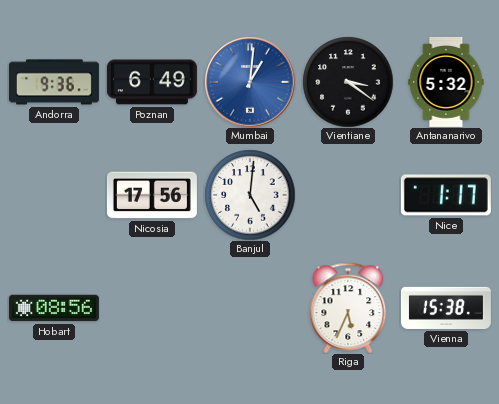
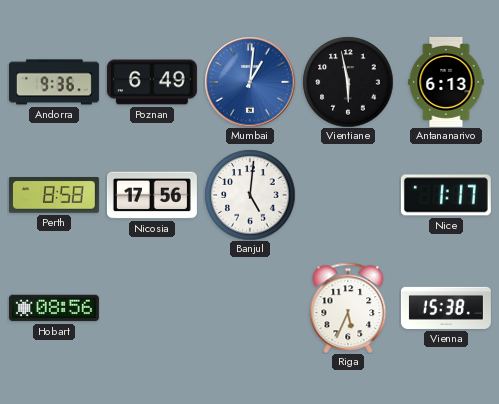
Vientiane: 3:21 -> 5:58 (348, 82)
Antananarivo: 5:32 -> 6:13 (446, 82)
Perth: none -> 8:58 (54, 195)
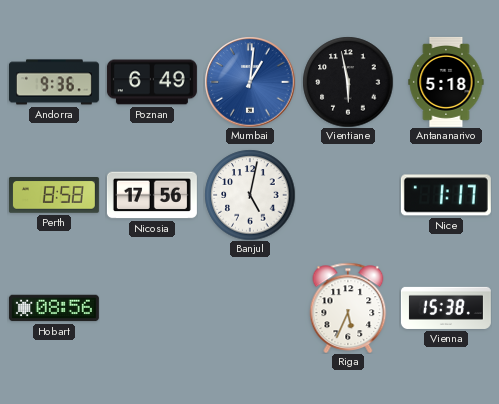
Antananarivo: 6:13 -> 5:18 (446, 82)
Banjul: 5:01 -> 5:02 (250, 195)
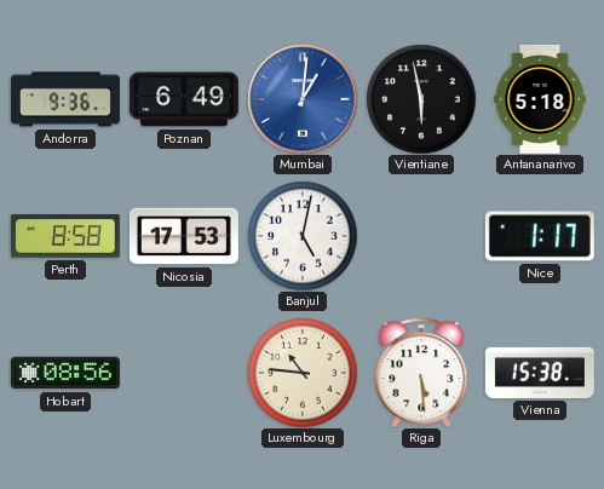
Nicosia: 17:56 -> 17:53 (184, 236)
Luxembourg: none -> 10:46 (303, 373)
Riga: 5:34 -> 5:29 (421, 373)
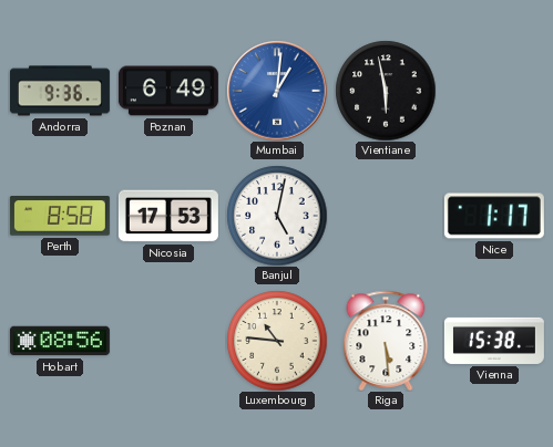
Antananarivo: 5:18 -> none (540, 99)
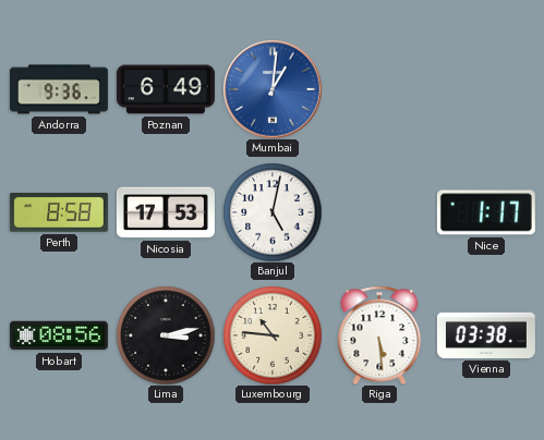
Vientiane: 5:58 -> none (386, 91)
Lima: none -> 3:13 (166, 335)
Vienna: 15:38 -> 03:38 (486, 335)
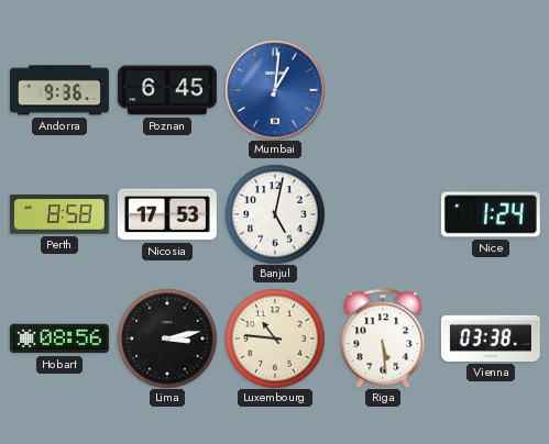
Poznan: 6:49 -> 6:45 (167, 90)
Nice: 1:17 -> 1:24 (491, 214)
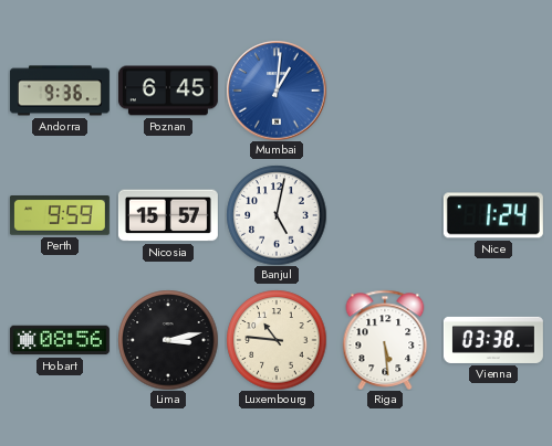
Perth: 8:58 -> 9:59 (60, 215)
Nicosia: 17:53 -> 15:57 (168, 215)
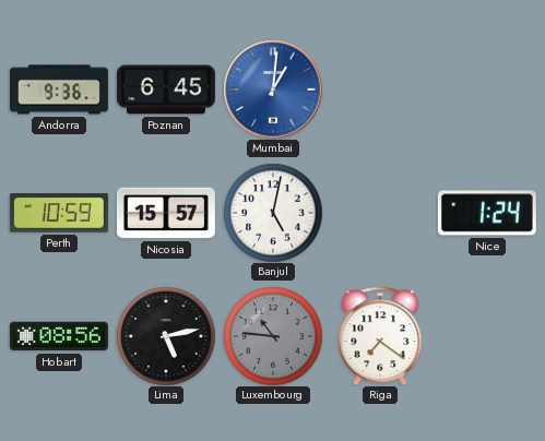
Perth: 9:59 -> 10:59 (59, 213)
Lima: 3:13 -> 5:13 (166, 336)
Luxembourg dial: cream -> grey (273, 336)
Riga: 5:29 -> 7:21 (380, 336)
Vienna: 03:38 -> none (493, 340)
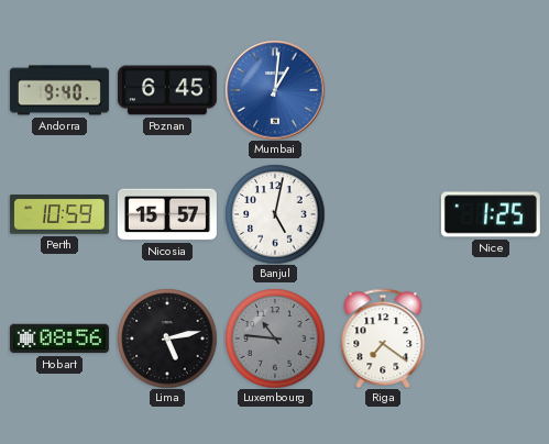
Andorra: 9:36 -> 9:40 (59, 90)
Nice: 1:24 -> 1:25 (491, 214)
